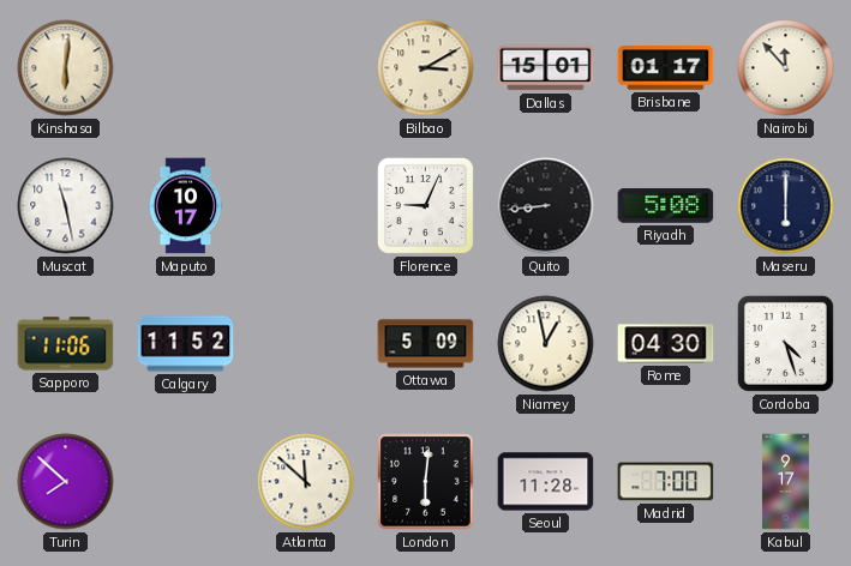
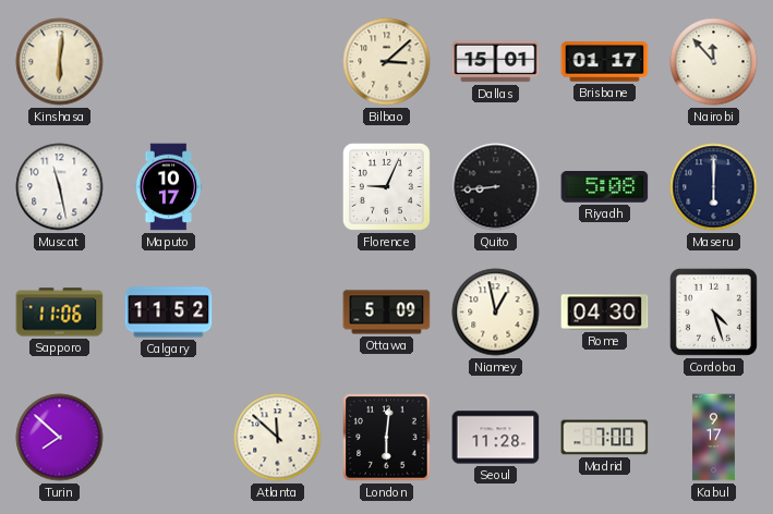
Bilbao: 3:10 -> 3:08 (387, 62)
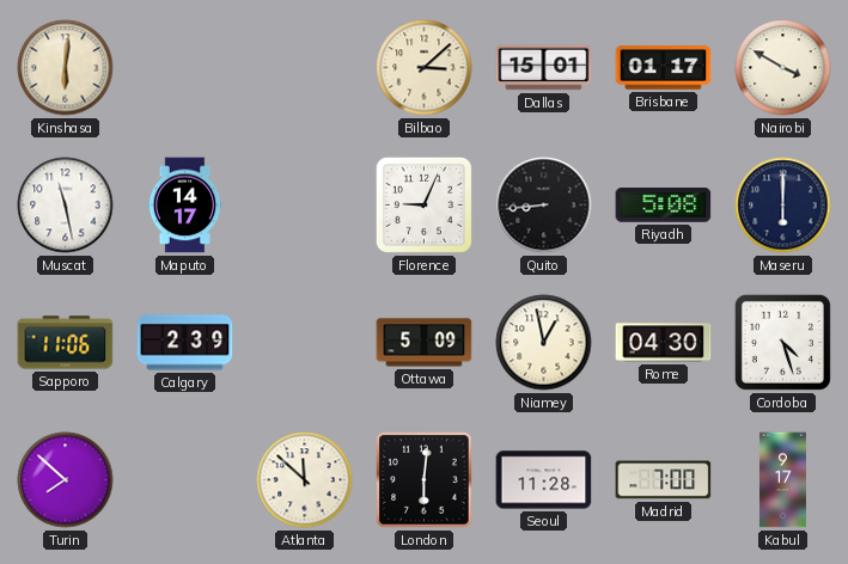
Nairobi: 11:53 -> 3:50 (783, 68)
Maputo: 10:17 -> 14:17 (185, 206)
Calgary: 11:52 -> 2:39 (185, 343)
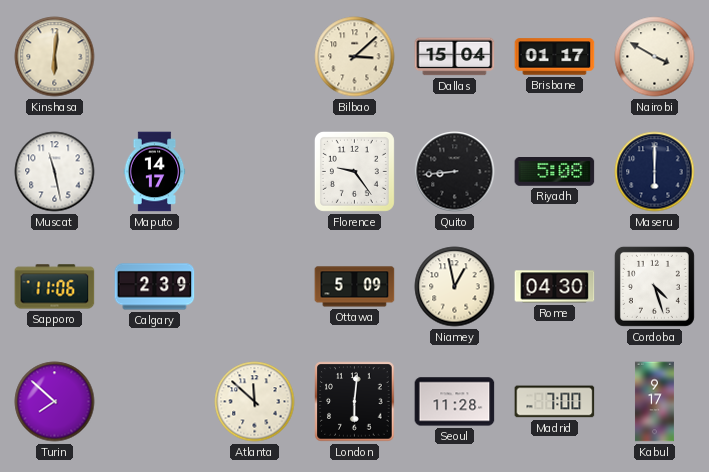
Dallas: 15:01 -> 15:04 (455, 57)
Florence: 9:04 -> 9:24 (354, 171)
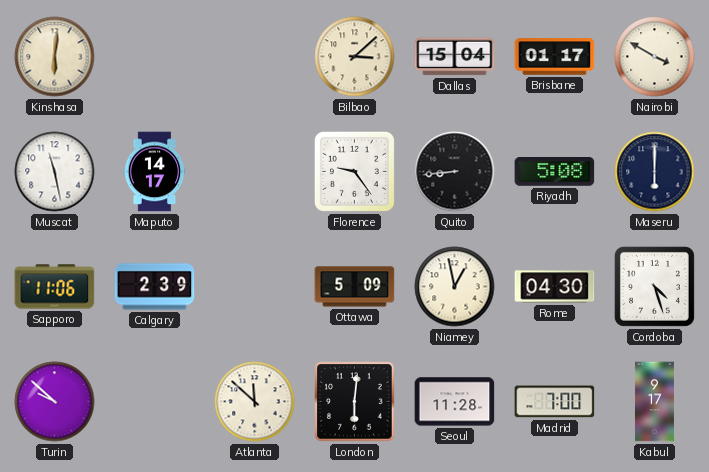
Turin: 7:52 -> 9:52 (55, 402)
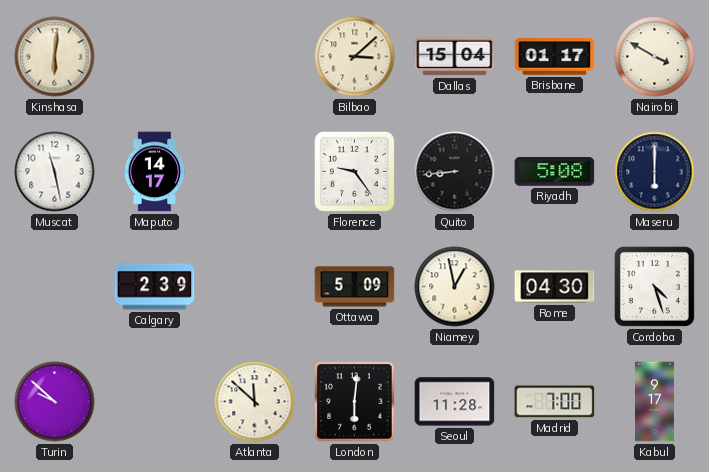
Sapporo: 11:06 -> none (55, 287)
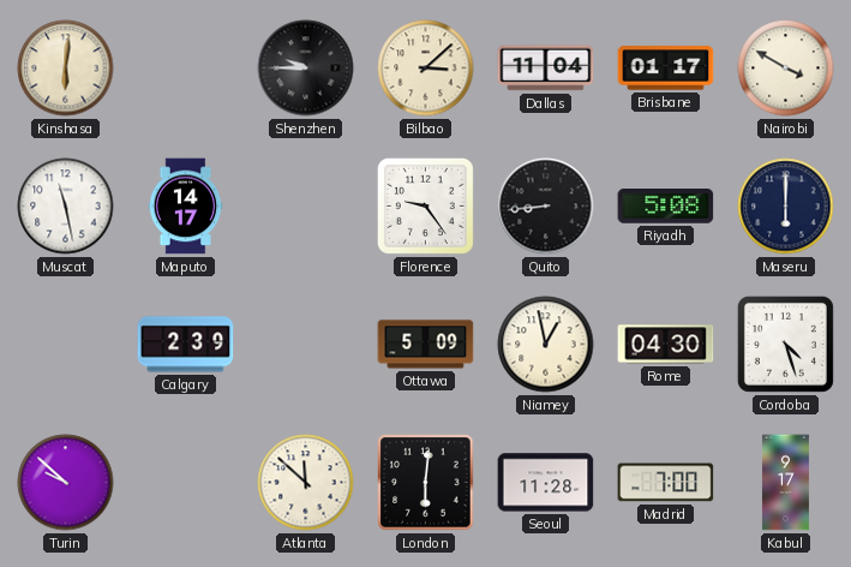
Shenzhen: none -> 9:45 (306, 68)
Dallas: 15:04 -> 11:04 (546, 68)
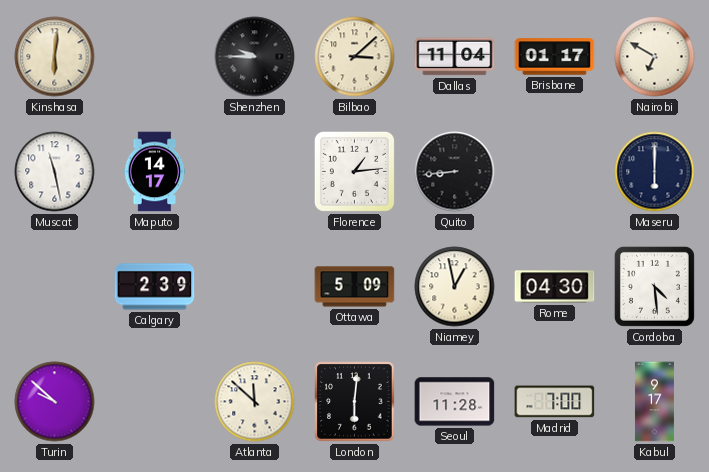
Nairobi: 3:50 -> 6:50 (655, 57)
Florence: 9:24 -> 1:14 (354, 171)
Riyadh: 5:08 -> none (666, 207)
Cordoba: 4:27 -> 4:29 (654, 286)
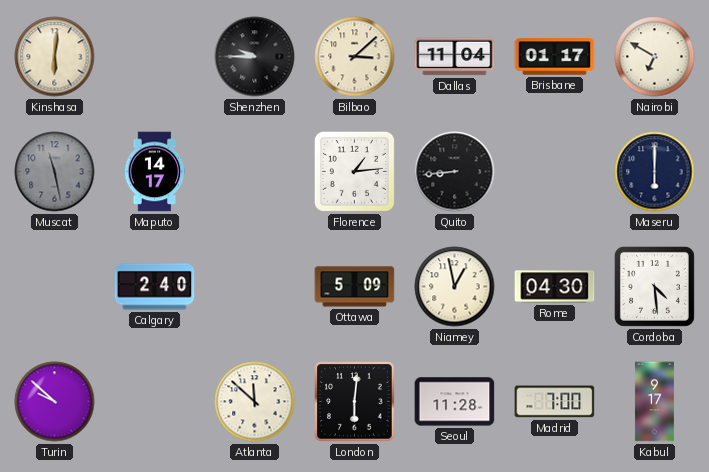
Muscat dial: white -> grey (55, 172)
Calgary: 2:39 -> 2:40 (155, 287)
